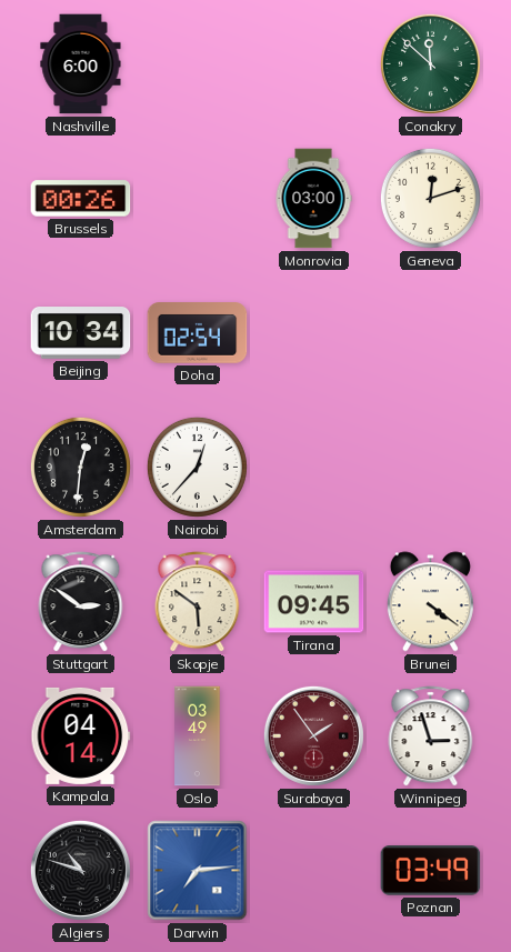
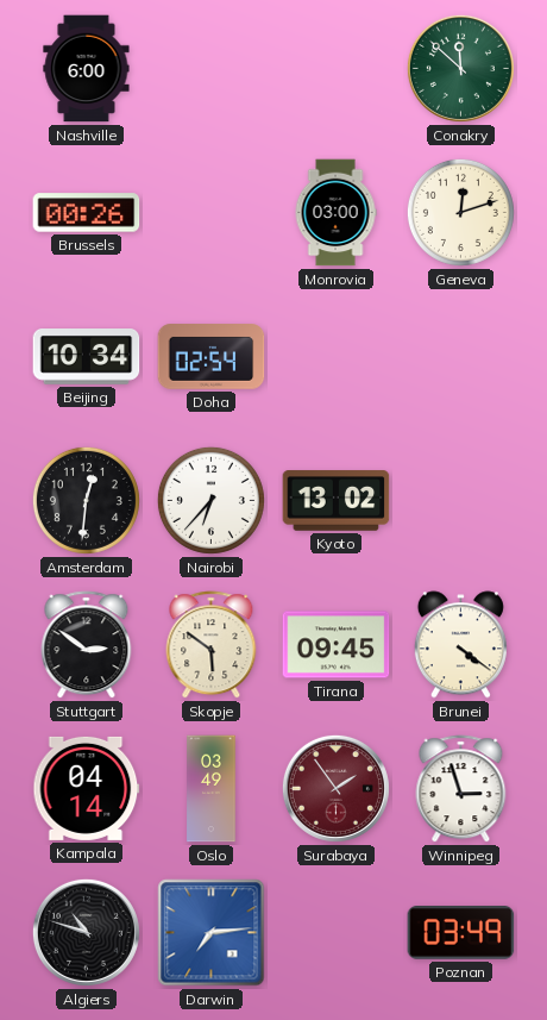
Nairobi: 12:37 -> 6:37 (210, 500)
Kyoto: none -> 13:02 (337, 501)
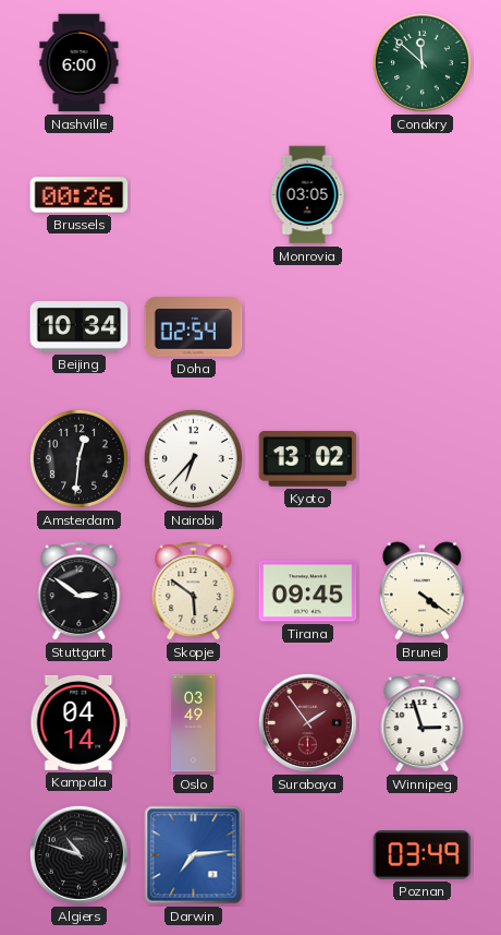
Monrovia: 03:00 -> 03:05 (307, 195)
Geneva: 12:12 -> none (460, 212)
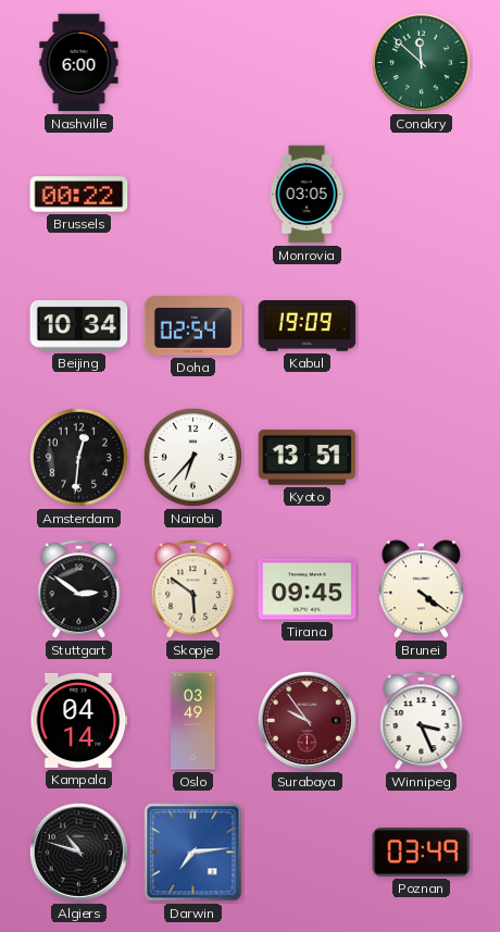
Brussels: 00:26 -> 00:22 (79, 195)
Kabul: none -> 19:09 (308, 326)
Kyoto: 13:02 -> 13:51 (308, 458)
Surabaya: 1:54 -> 9:54 (307, 720)
Winnipeg: 2:57 -> 3:26 (422, 721)
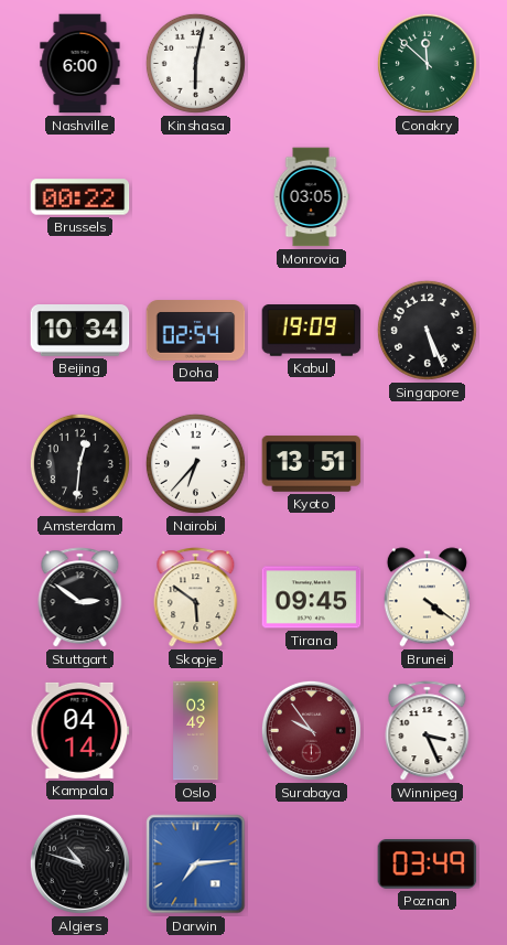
Kinshasa: none -> 6:02 (195, 63)
Singapore: none -> 5:26 (427, 330)
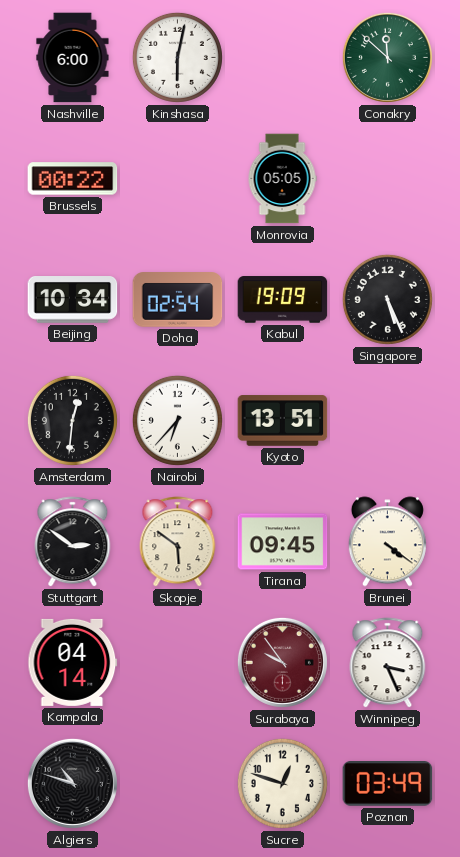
Monrovia: 03:05 -> 05:05 (282, 179)
Oslo: 03:49 -> none (196, 731)
Darwin: 7:14 -> none (196, 865)
Sucre: none -> 12:48 (282, 783)
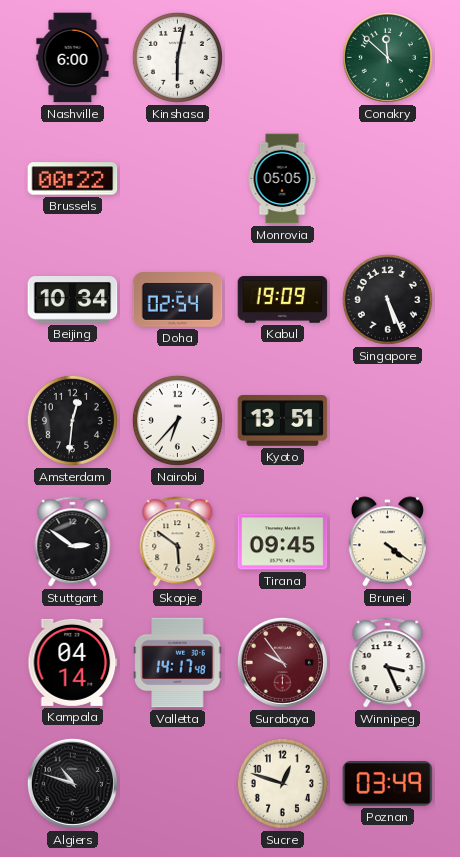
Valletta: none -> 14:17 (178, 663)
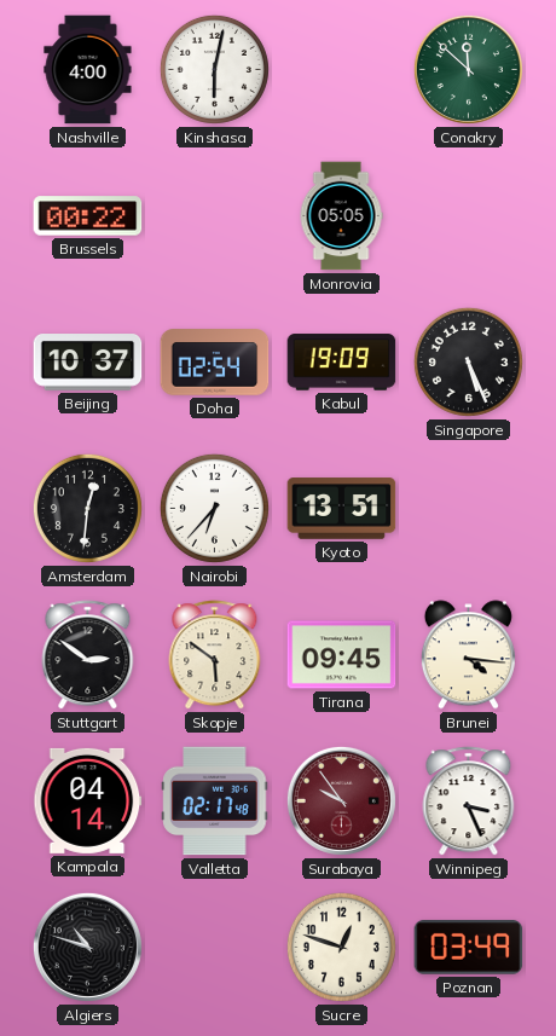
Nashville: 6:00 -> 4:00 (88, 70)
Beijing: 10:34 -> 10:37 (88, 363)
Brunei: 4:21 -> 4:16 (468, 655)
Valletta: 14:17 -> 02:17 (215, 801)
